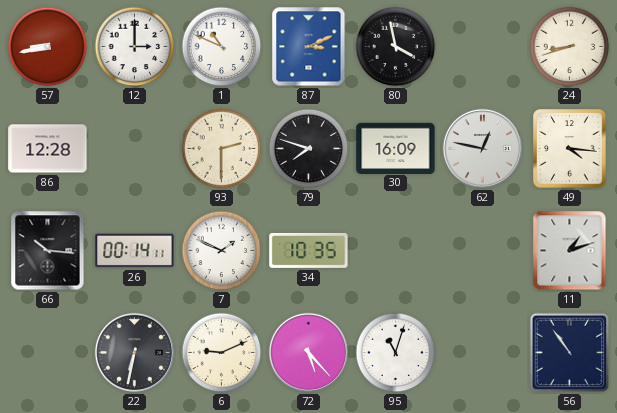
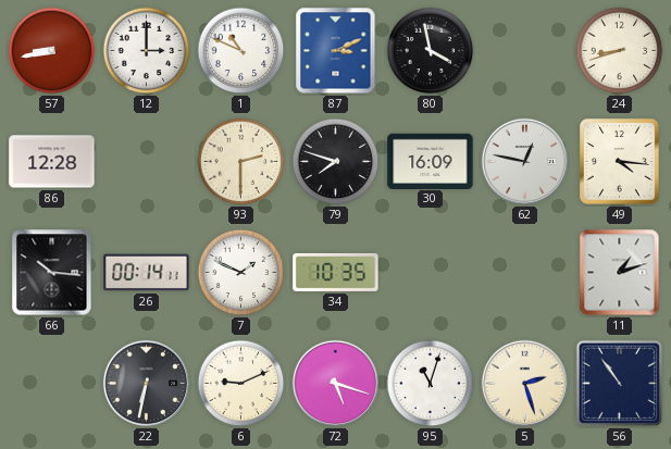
72: 5:23 -> 5:18 (335, 383)
5: none -> 2:27 (524, 383)
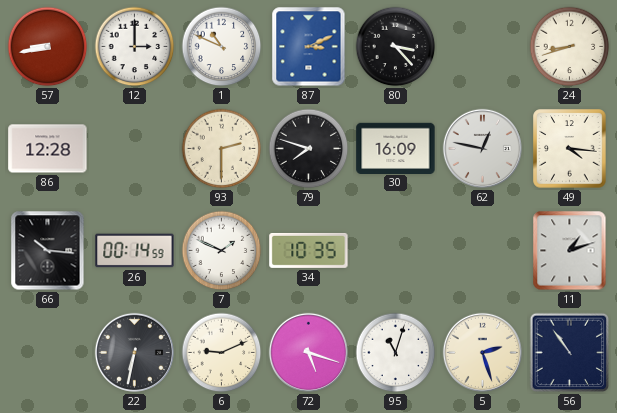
80: 3:58 -> 3:23 (396, 47)
26: 00:14:11 -> 00:14:59 (135, 251)
